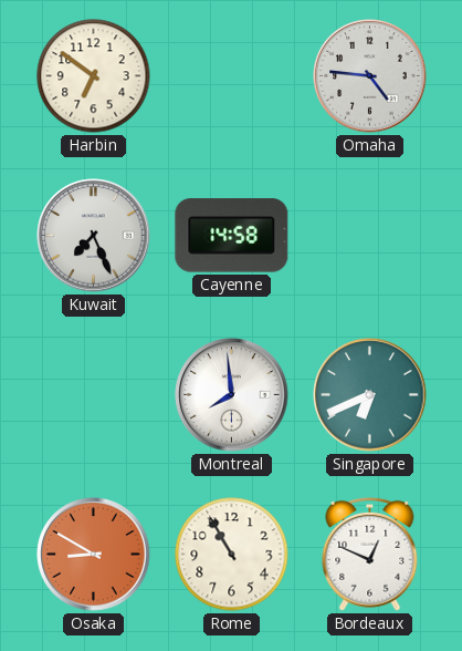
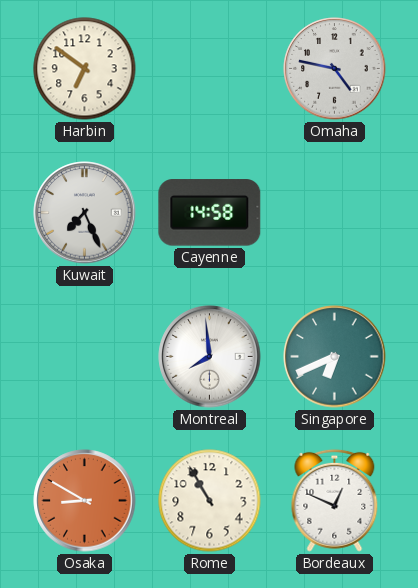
Omaha: 4:46 -> 4:47 (335, 69)
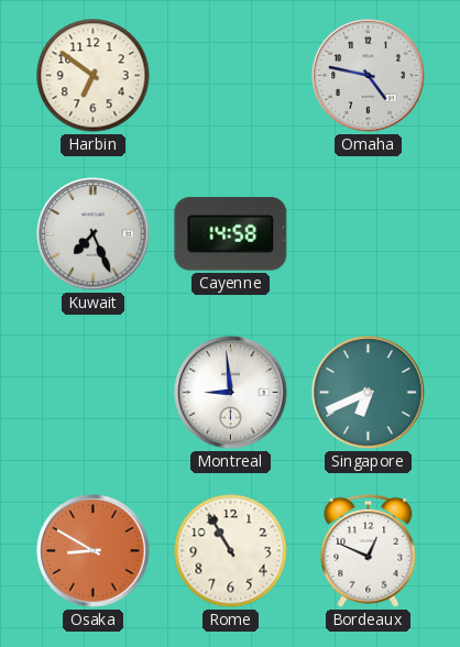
Montreal: 7:59 -> 8:59 (231, 393)
